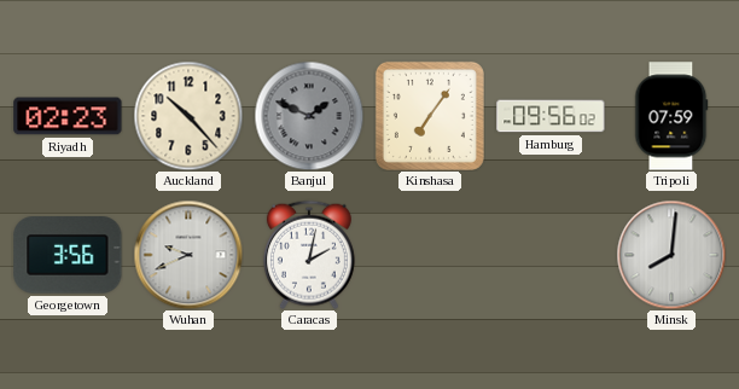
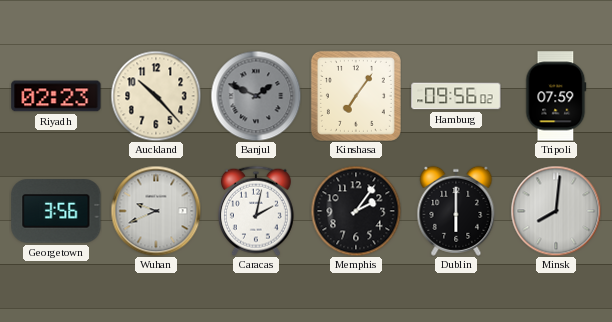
Memphis: none -> 2:06 (356, 211)
Dublin: none -> 6:00 (456, 211)
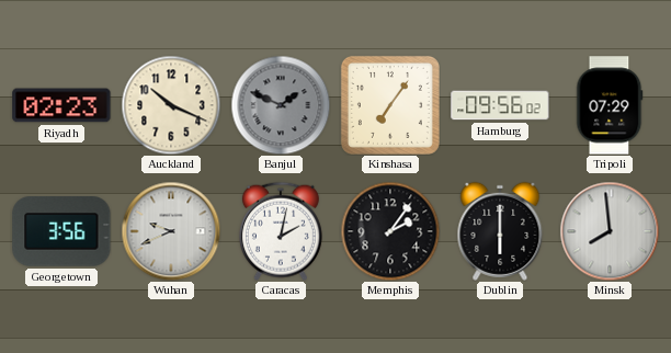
Auckland: 10:23 -> 10:19 (171, 105)
Tripoli: 07:59 -> 07:29 (610, 105)
Minsk: 8:01 -> 7:59 (610, 231)
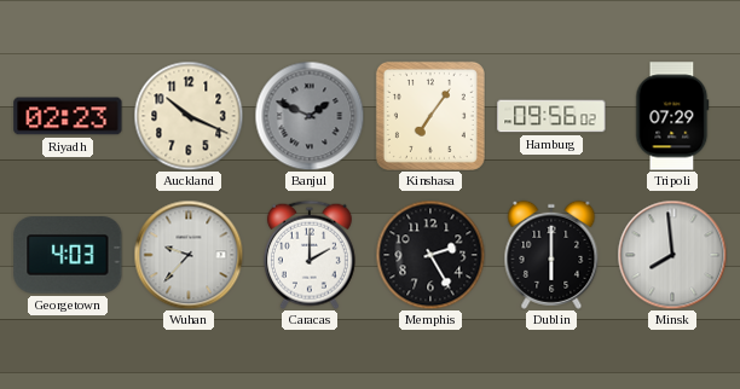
Georgetown: 3:56 -> 4:03 (68, 255)
Wuhan: 9:41 -> 9:37 (189, 255)
Caracas: 2:02 -> 2:00 (310, 255)
Memphis: 2:06 -> 2:25 (430, 255)
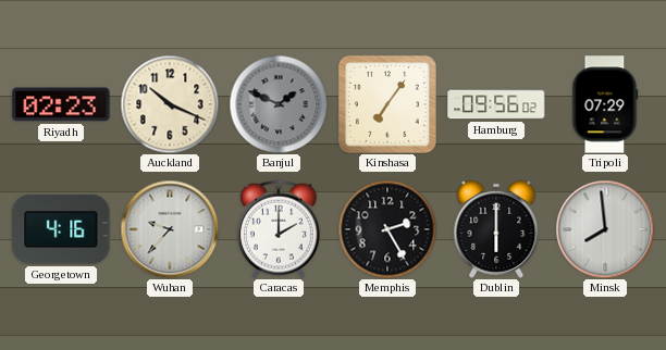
Georgetown: 4:03 -> 4:16 (61, 229)
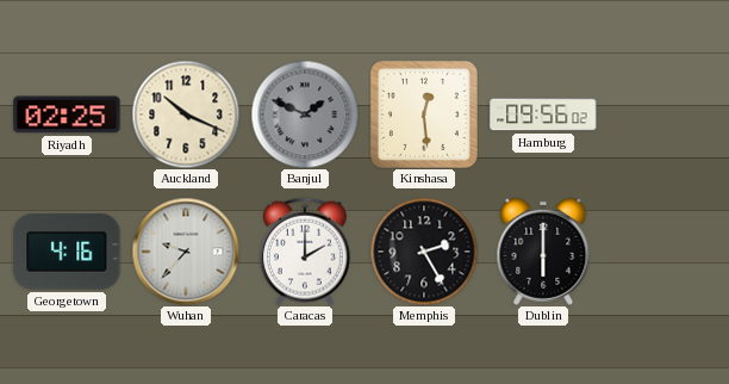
Riyadh: 02:23 -> 02:25 (67, 114)
Kinshasa: 7:06 -> 12:29 (424, 114)
Tripoli: 07:29 -> none (605, 104)
Minsk: 7:59 -> none (605, 229)
